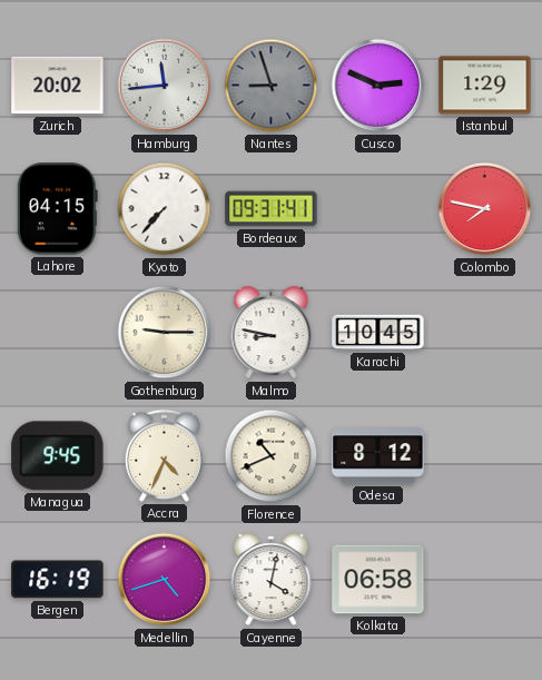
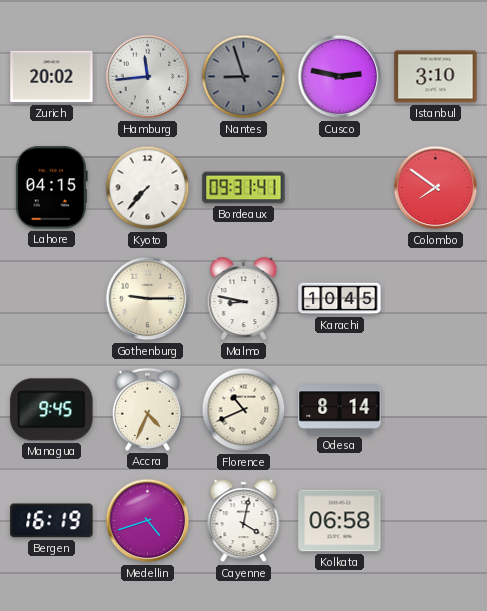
Cusco: 2:49 -> 2:47 (340, 77)
Istanbul: 1:29 -> 3:10 (436, 77)
Colombo: 7:47 -> 7:51 (436, 188)
Odesa: 8:12 -> 8:14 (340, 410)
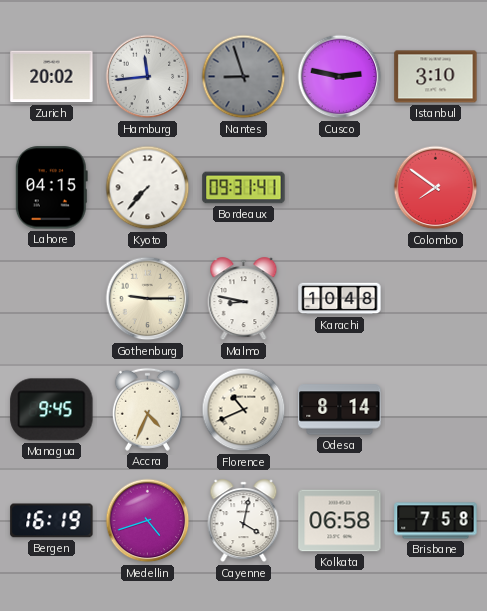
Karachi: 10:45 -> 10:48 (340, 299)
Brisbane: none -> 7:58 (436, 521)
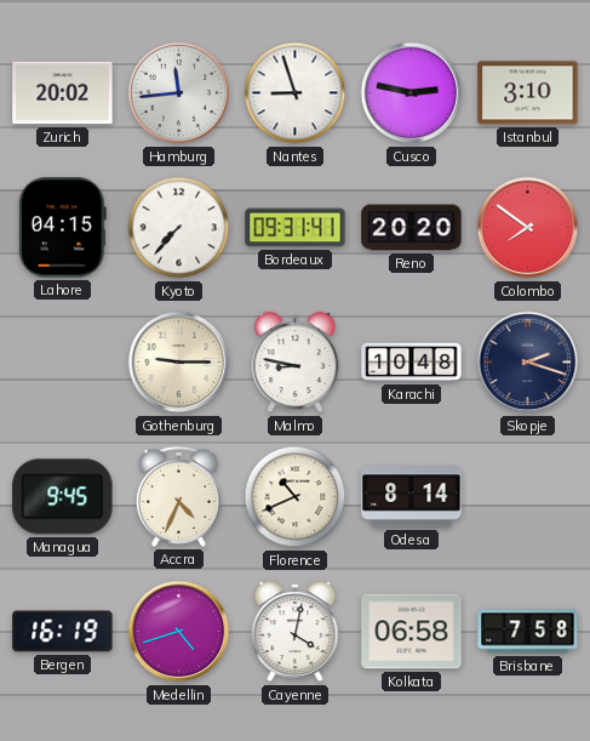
Nantes dial: grey -> white (296, 93)
Reno: none -> 20:20 (412, 228)
Skopje: none -> 2:18 (528, 363)
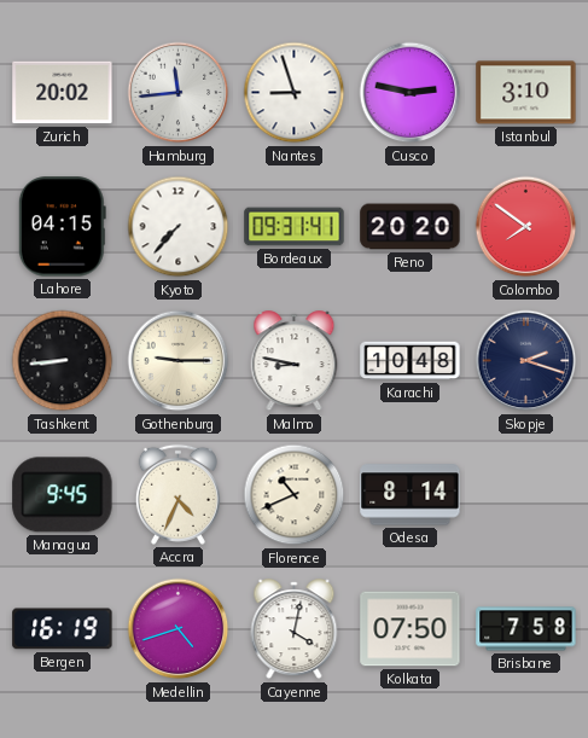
Tashkent: none -> 8:44 (63, 361)
Kolkata: 06:58 -> 07:50 (411, 629)
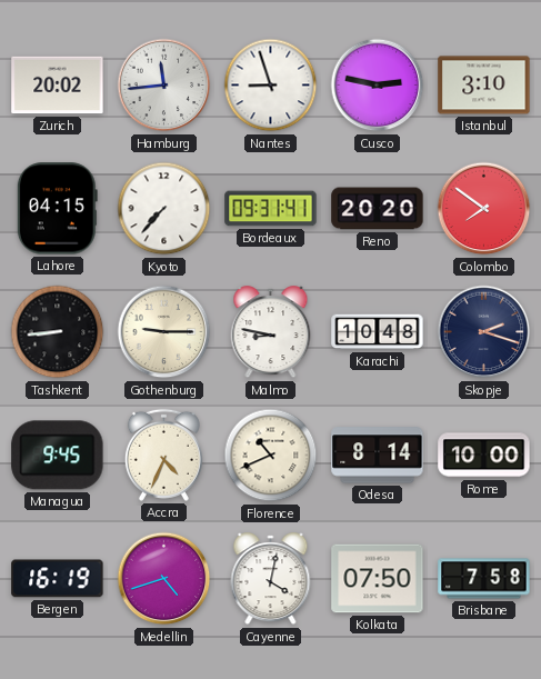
Rome: none -> 10:00 (484, 456)
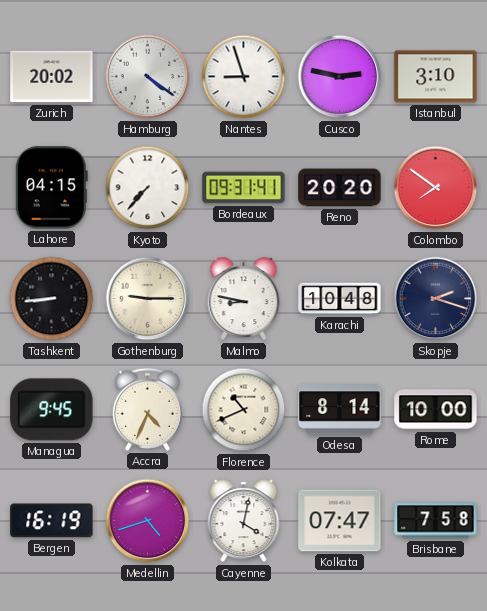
Hamburg: 11:44 -> 4:21 (148, 77)
Kolkata: 07:50 -> 07:47 (340, 521)
